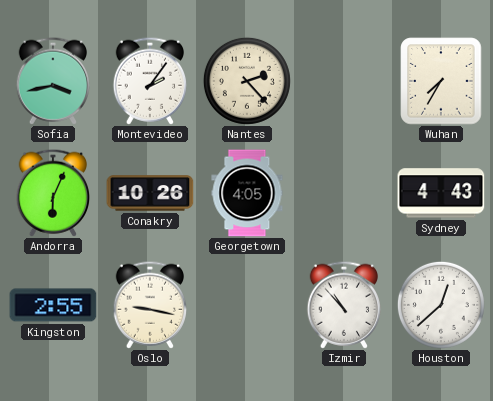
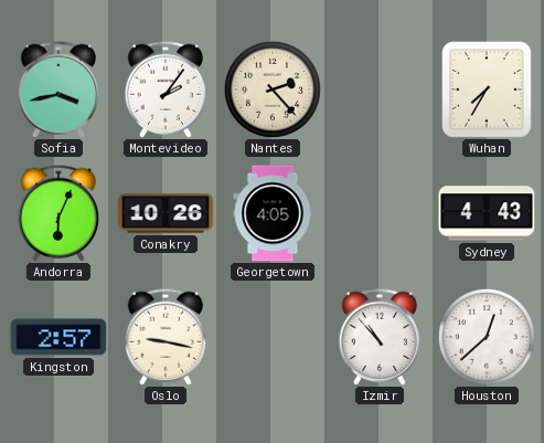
Kingston: 2:55 -> 2:57 (58, 337)
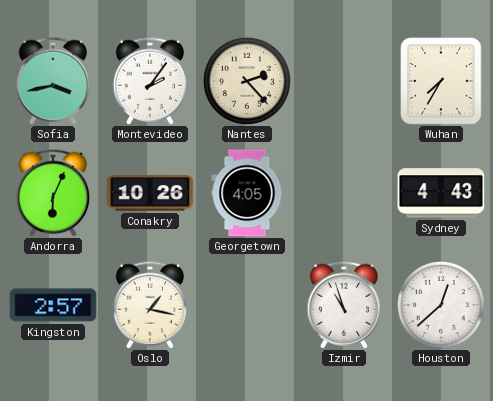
Oslo: 9:17 -> 1:17 (149, 305)
Izmir: 10:53 -> 10:57 (343, 305)
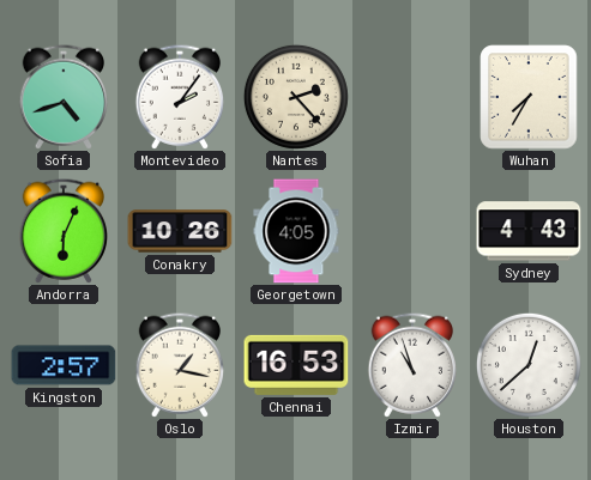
Sofia: 3:43 -> 4:42 (62, 97)
Chennai: none -> 16:53 (296, 365)
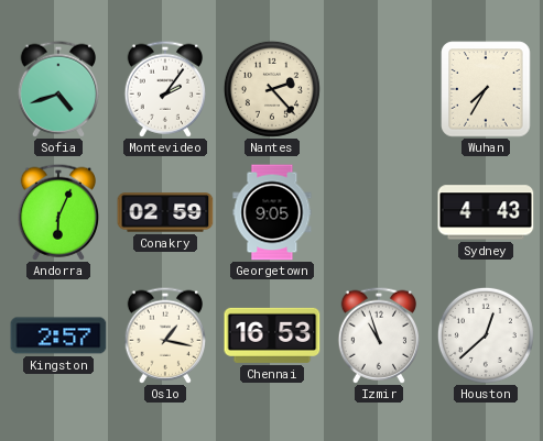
Conakry: 10:26 -> 02:59 (165, 212)
Georgetown: 4:05 -> 9:05 (272, 212)
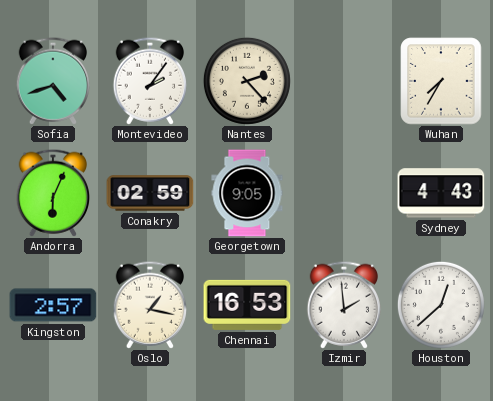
Izmir: 10:57 -> 1:59 (343, 305)
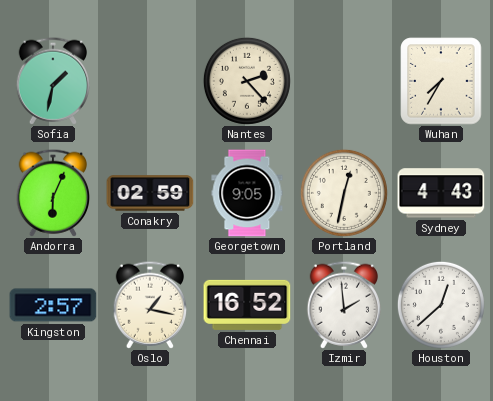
Sofia: 4:42 -> 1:32 (52, 81)
Montevideo: 2:06 -> none (149, 81)
Portland: none -> 12:32 (344, 193)
Chennai: 16:53 -> 16:52 (247, 305)
